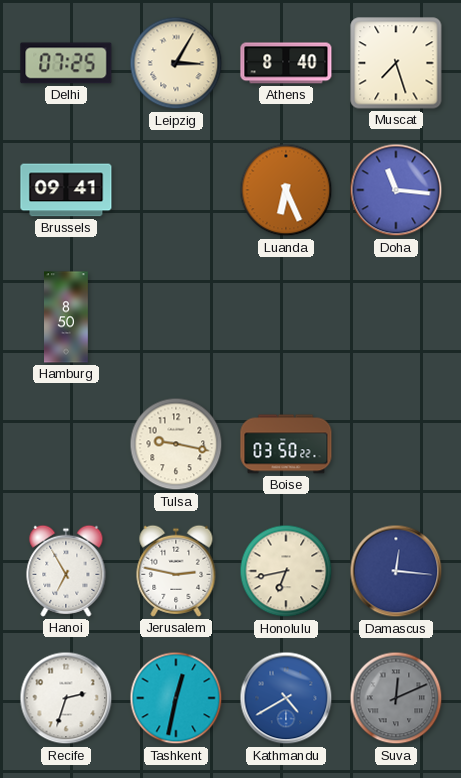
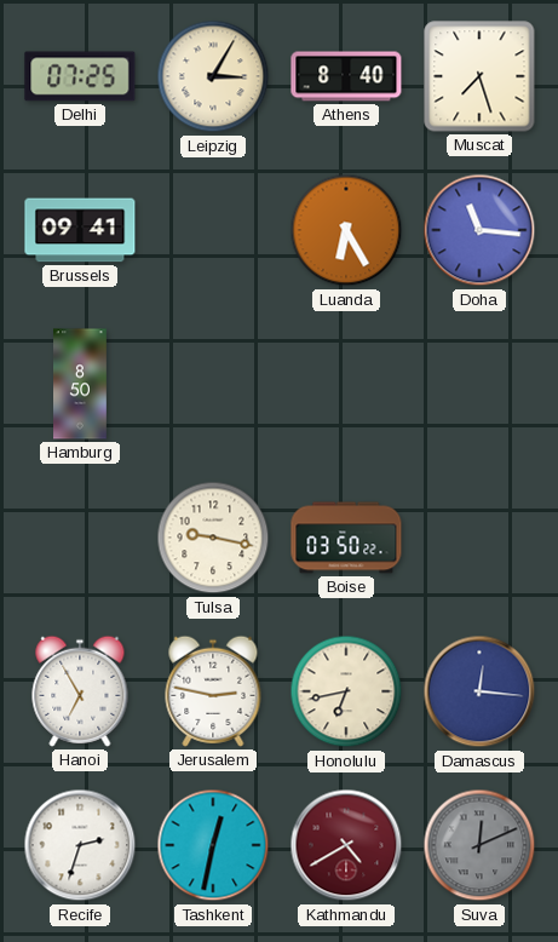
Luanda: 6:26 -> 6:25 (346, 230)
Kathmandu dial: blue -> burgundy (346, 845)
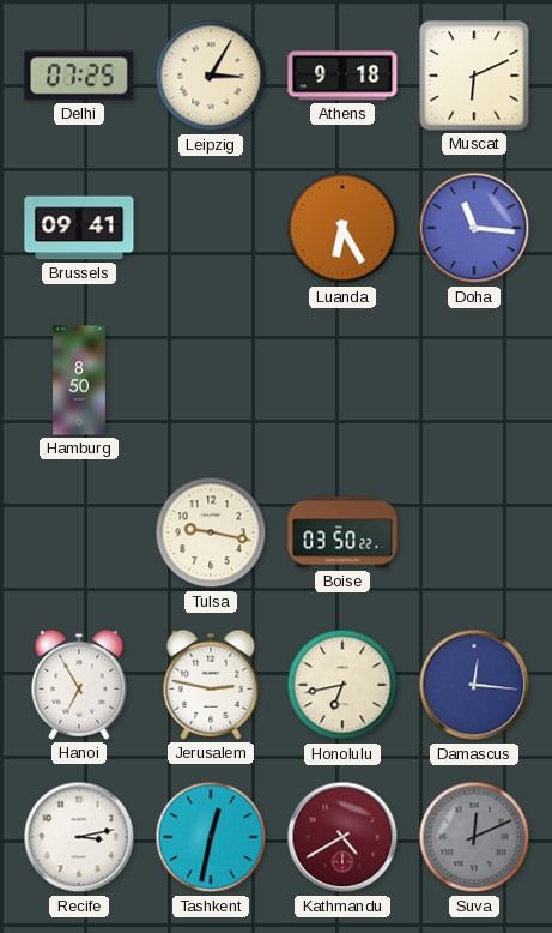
Athens: 8:40 -> 9:18 (342, 76)
Muscat: 7:27 -> 6:11 (474, 76)
Recife: 2:33 -> 3:13 (79, 837)
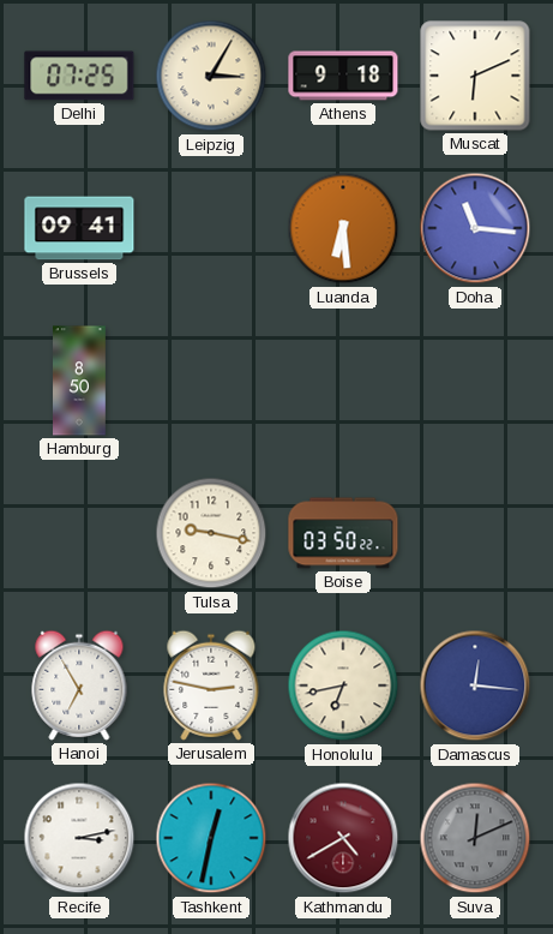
Luanda: 6:25 -> 6:29 (343, 228)
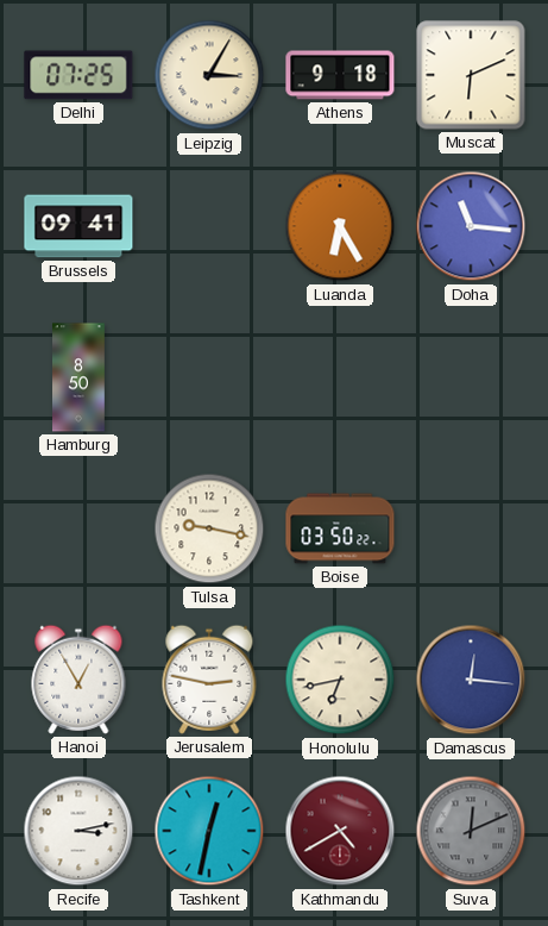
Luanda: 6:29 -> 6:25 (340, 226)
Hanoi: 6:55 -> 12:55 (78, 680)
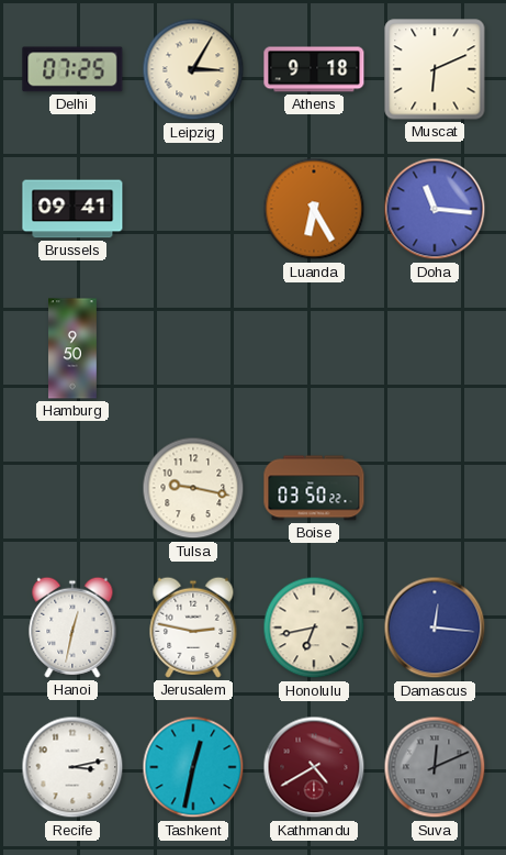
Hamburg: 8:50 -> 9:50 (74, 348)
Hanoi: 12:55 -> 12:32 (72, 628)
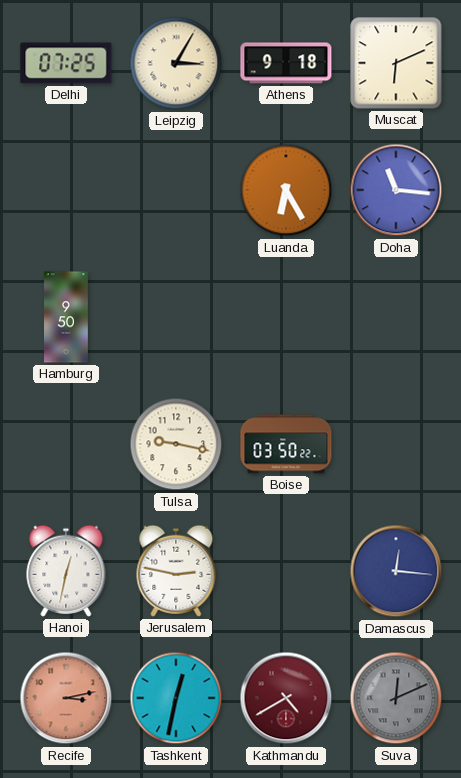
Brussels: 09:41 -> none (72, 209)
Honolulu: 6:43 -> none (314, 628)
Recife dial: white -> salmon (66, 698)
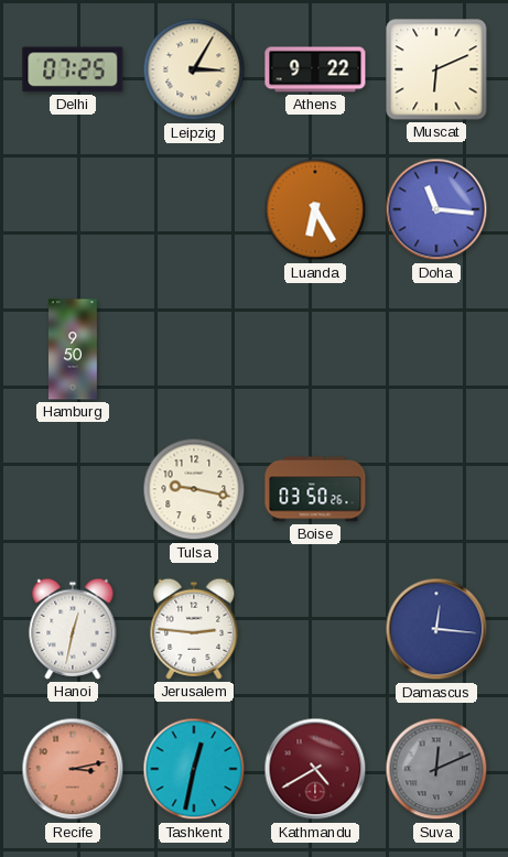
Athens: 9:18 -> 9:22 (315, 69)
Boise: 03:50:22 -> 03:50:26 (315, 489)
Jerusalem: 2:47 -> 2:46 (194, 629)
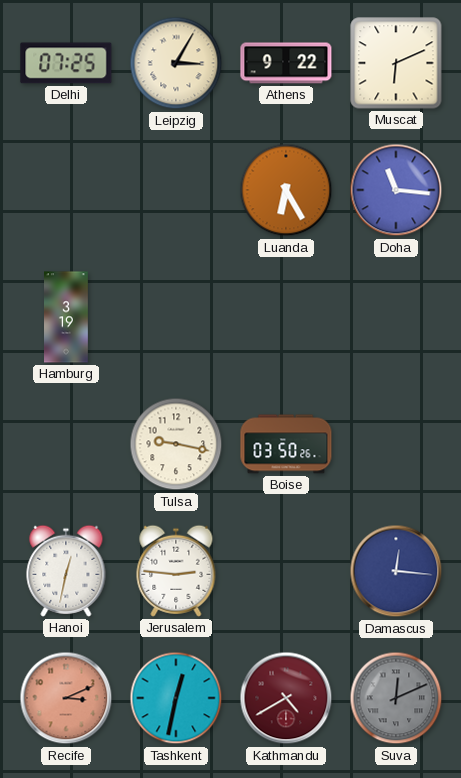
Hamburg: 9:50 -> 3:19 (67, 317)
Recife: 3:13 -> 3:11 (66, 698)
